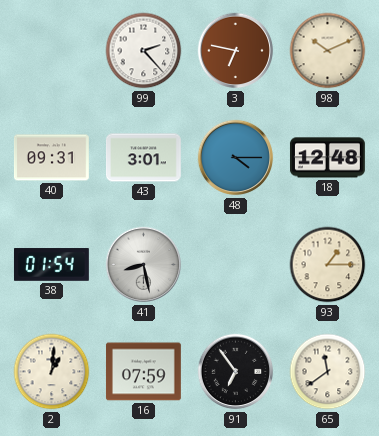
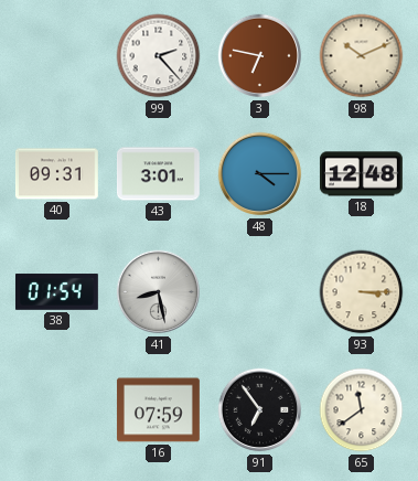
93: 1:15 -> 3:15 (362, 292)
2: 1:01 -> none (52, 372)
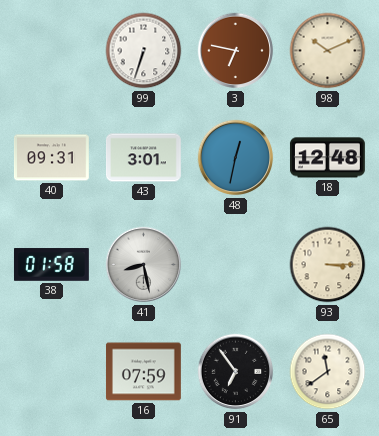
99: 2:23 -> 6:33 (144, 51)
48: 4:15 -> 12:32 (236, 158)
38: 01:54 -> 01:58 (51, 265)
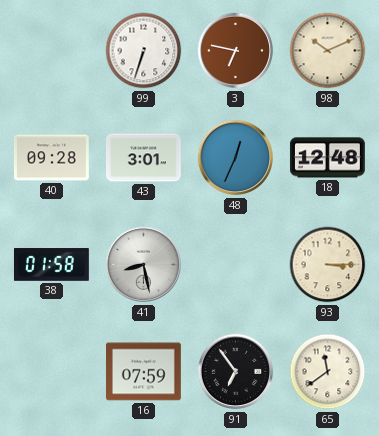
40: 09:31 -> 09:28 (51, 158)
48: 12:32 -> 12:34 (236, 158)
